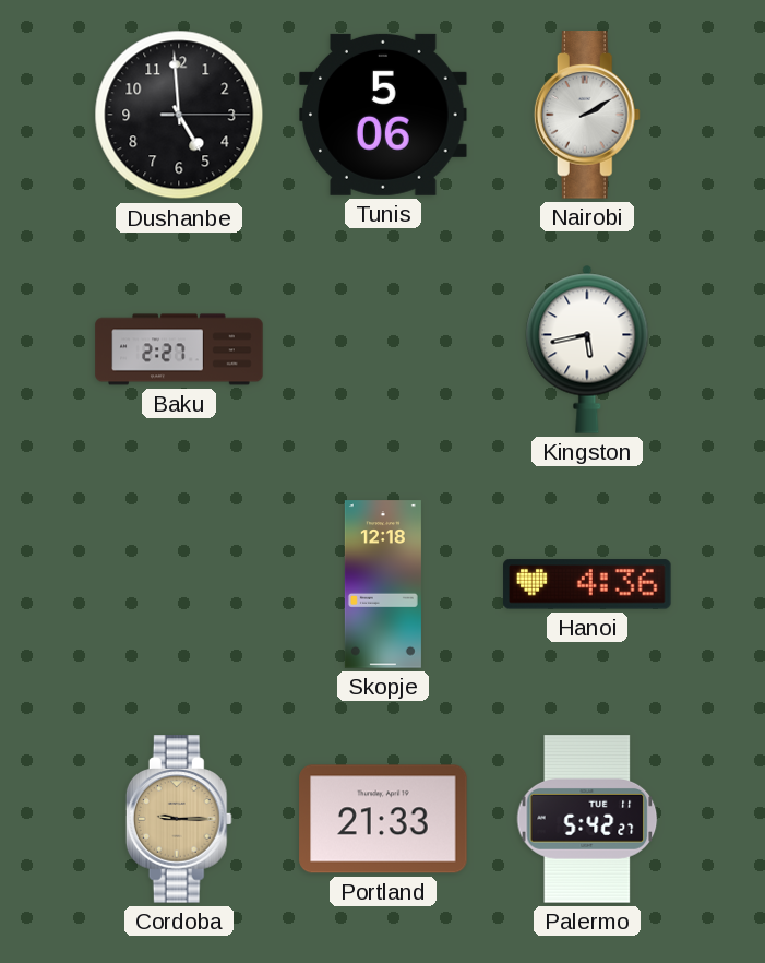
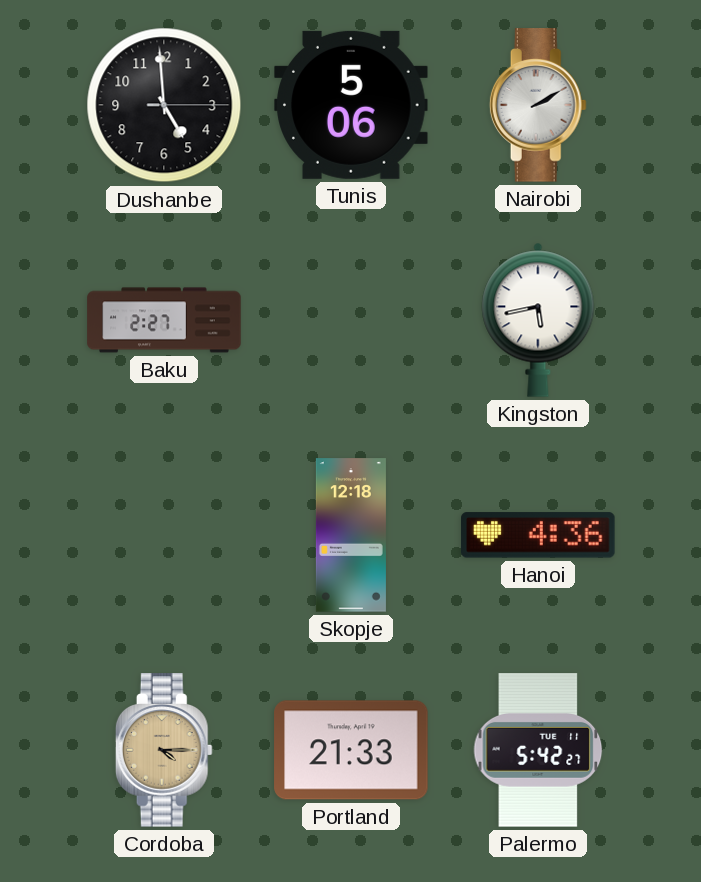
Cordoba: 9:15 -> 4:15 (164, 750)
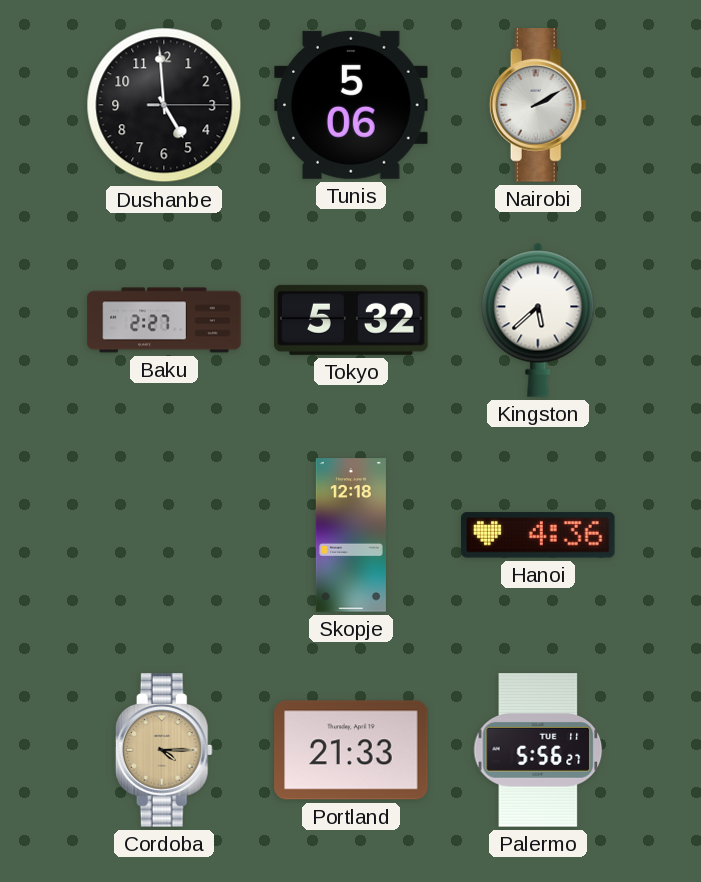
Tokyo: none -> 5:32 (351, 320)
Kingston: 5:43 -> 5:38 (538, 320)
Palermo: 5:42 -> 5:56 (538, 750)
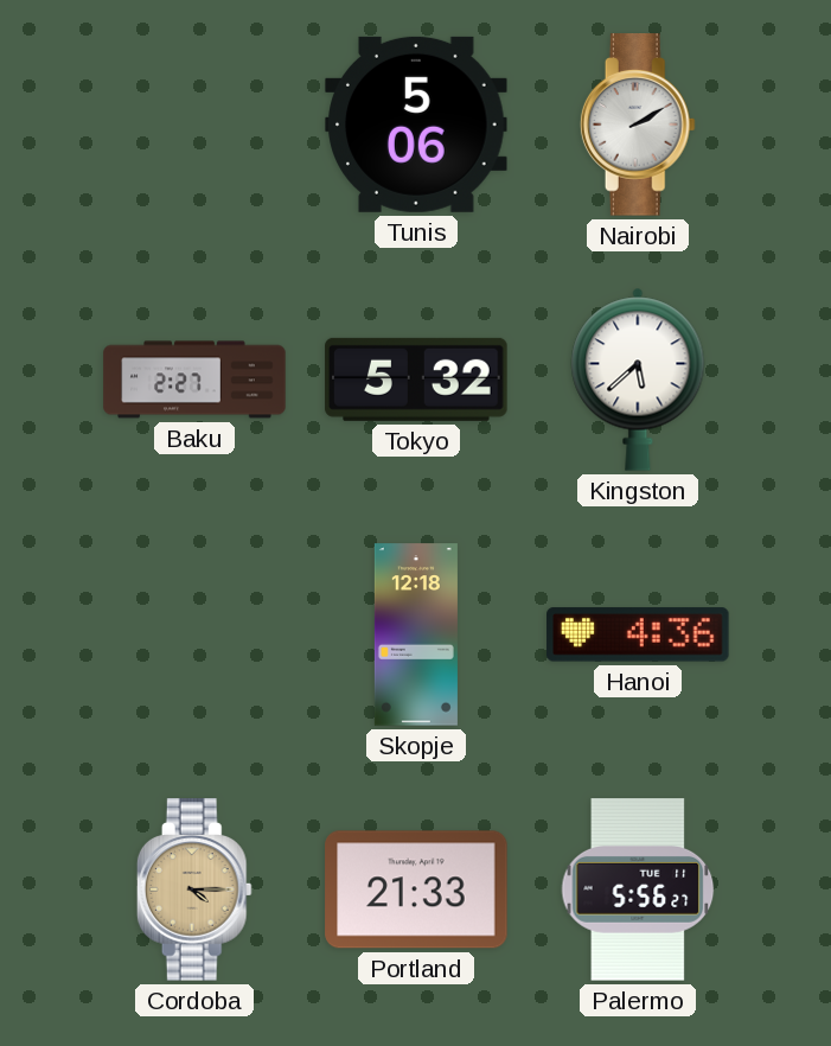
Dushanbe: 4:59 -> none (164, 105)
